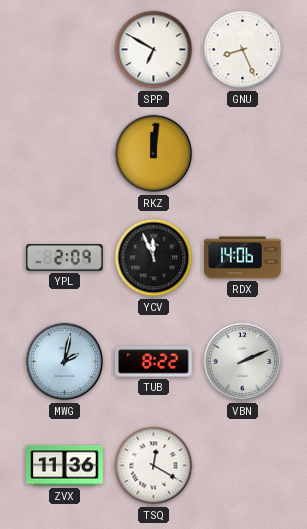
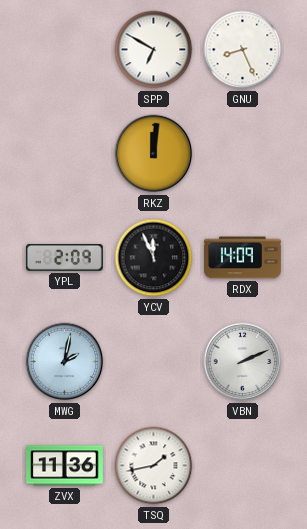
RDX: 14:06 -> 14:09 (243, 258)
TUB: 8:22 -> none (154, 362)
TSQ: 12:20 -> 1:43 (154, 466)
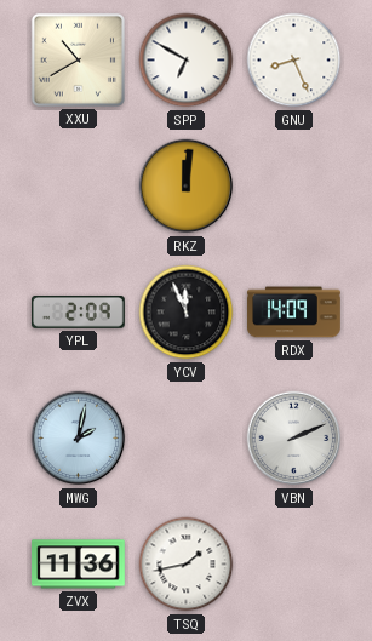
XXU: none -> 10:40 (78, 59)
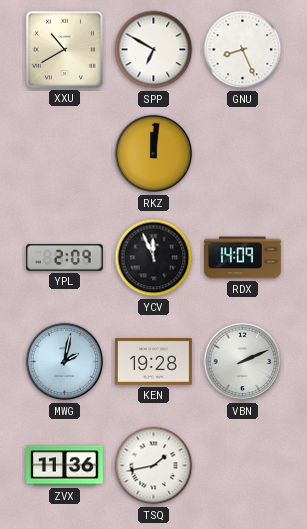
KEN: none -> 19:28 (154, 362)
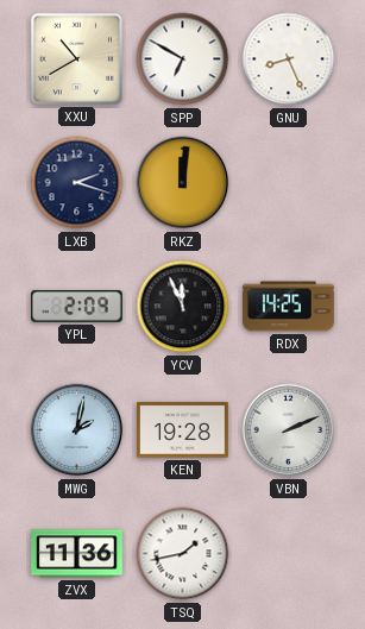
LXB: none -> 2:18 (77, 183)
RDX: 14:09 -> 14:25 (289, 307)
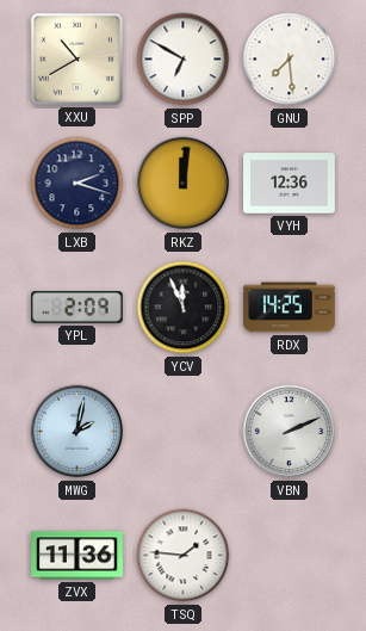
GNU: 8:26 -> 7:29 (290, 60)
VYH: none -> 12:36 (290, 184)
KEN: 19:28 -> none (183, 430)
TSQ: 1:43 -> 1:46 (184, 556)
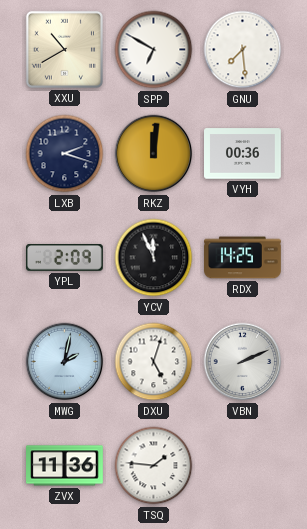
VYH: 12:36 -> 00:36 (243, 154)
DXU: none -> 5:03 (154, 362)
